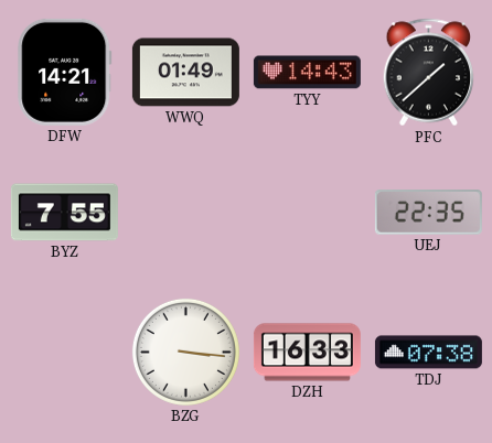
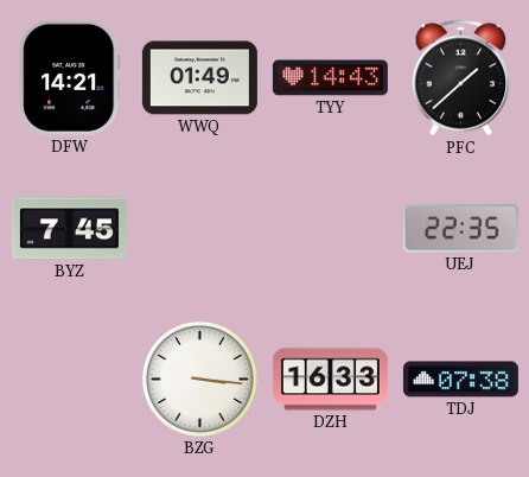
BYZ: 7:55 -> 7:45 (69, 229)
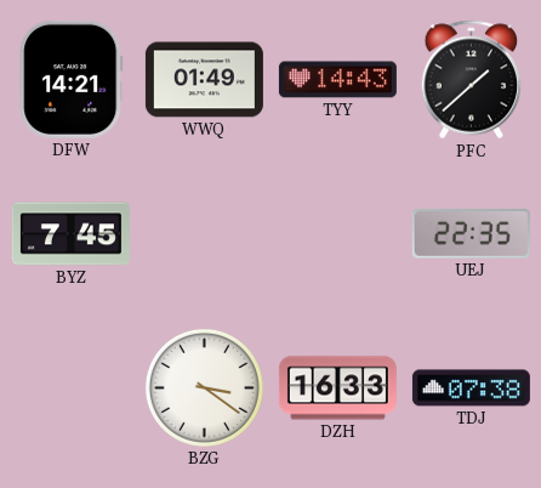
BZG: 3:16 -> 3:21 (204, 387)
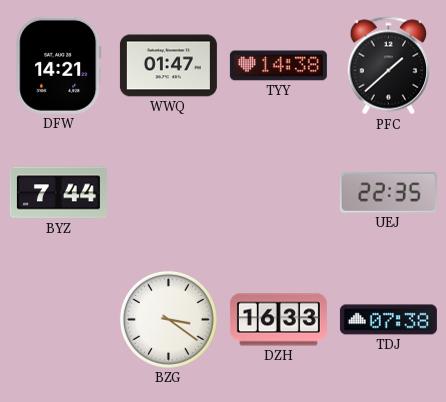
WWQ: 01:49 -> 01:47 (168, 66)
TYY: 14:43 -> 14:38 (278, 66)
BYZ: 7:45 -> 7:44 (58, 193)
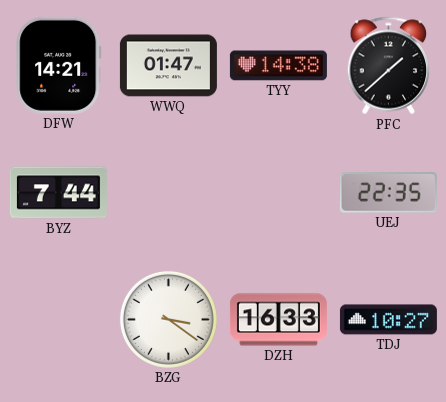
TDJ: 07:38 -> 10:27 (388, 320)
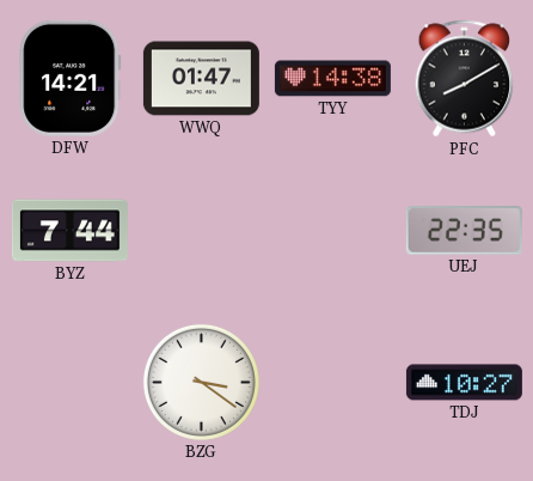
PFC: 1:38 -> 8:10 (465, 79)
DZH: 16:33 -> none (278, 320)
